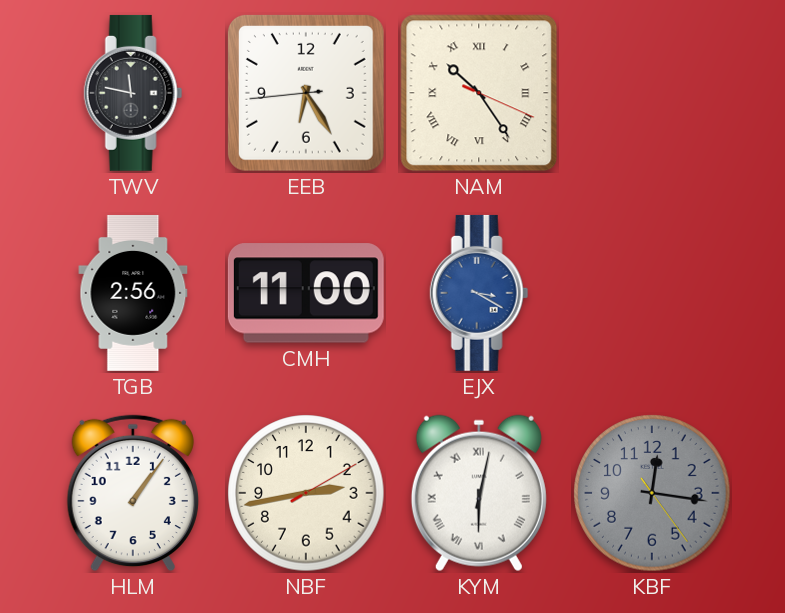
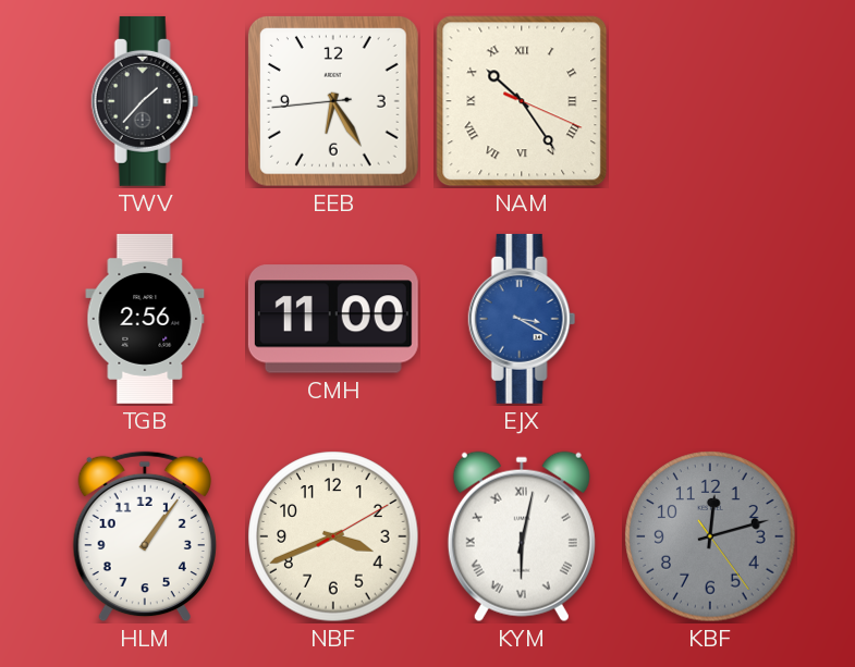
TWV: 11:47 -> 1:37 (145, 101)
NBF: 2:43 -> 3:41 (333, 536)
KBF: 12:16 -> 12:12 (710, 536)
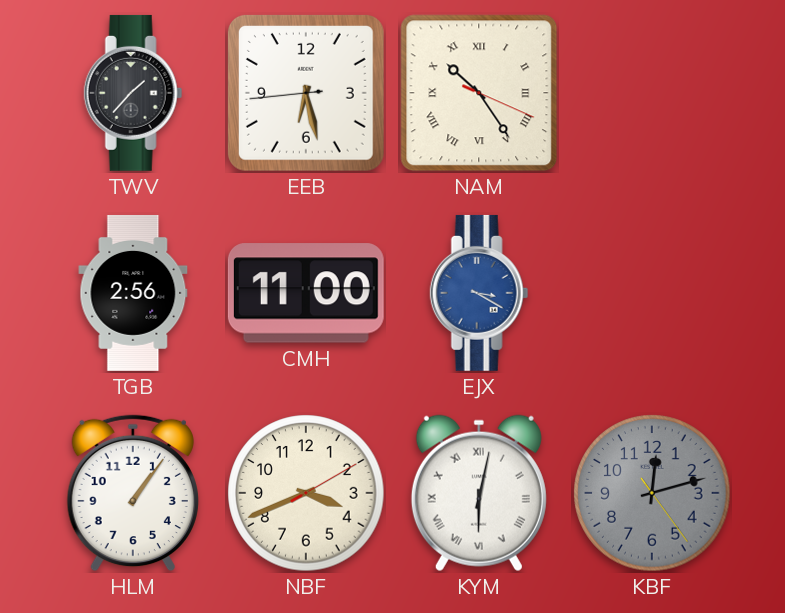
EEB: 6:24 -> 6:27 (306, 93)
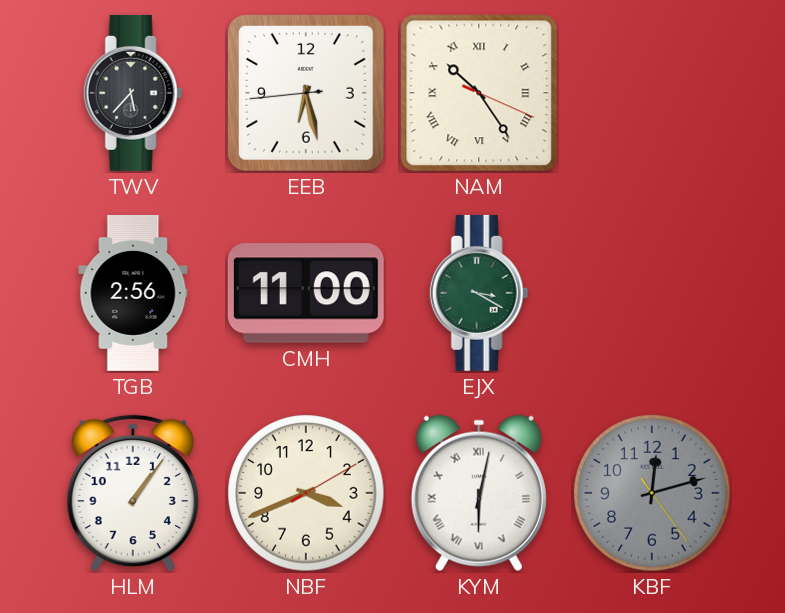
TWV: 1:37 -> 5:37 (133, 93)
EJX dial: blue -> green (479, 293)
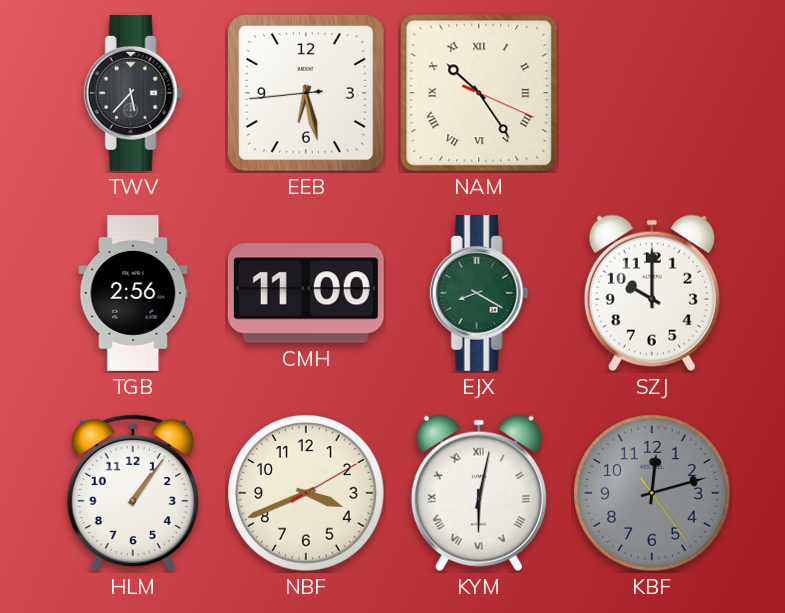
EJX: 3:20 -> 8:20 (479, 293)
SZJ: none -> 10:00 (652, 293)
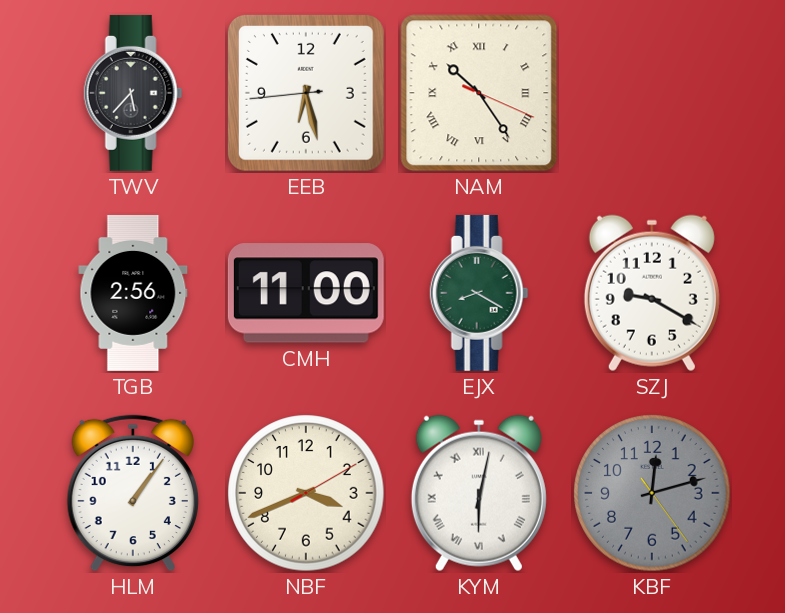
SZJ: 10:00 -> 9:20 (652, 293)
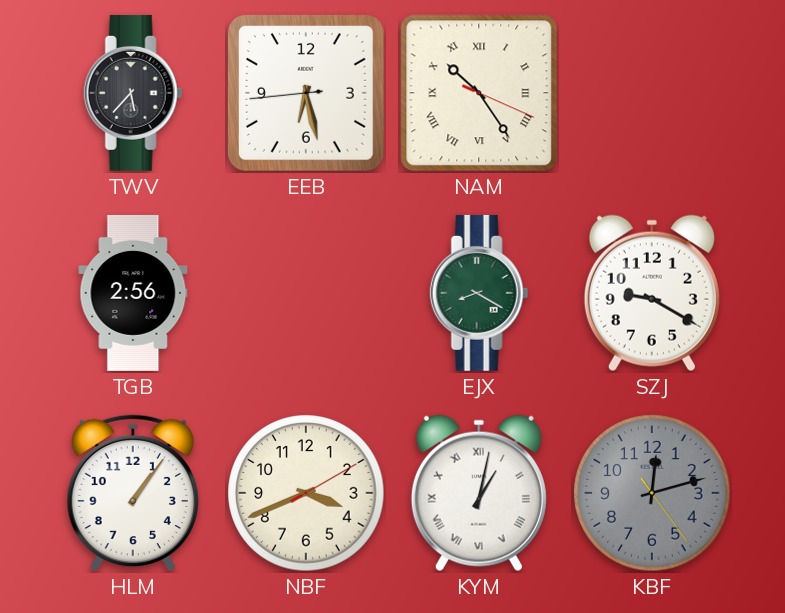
CMH: 11:00 -> none (306, 293)
KYM: 6:02 -> 1:02 (479, 493)
